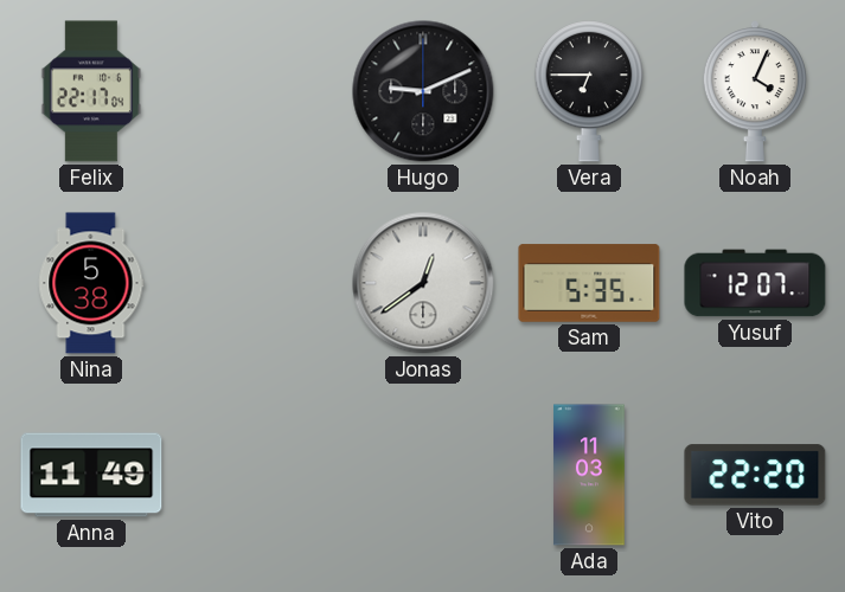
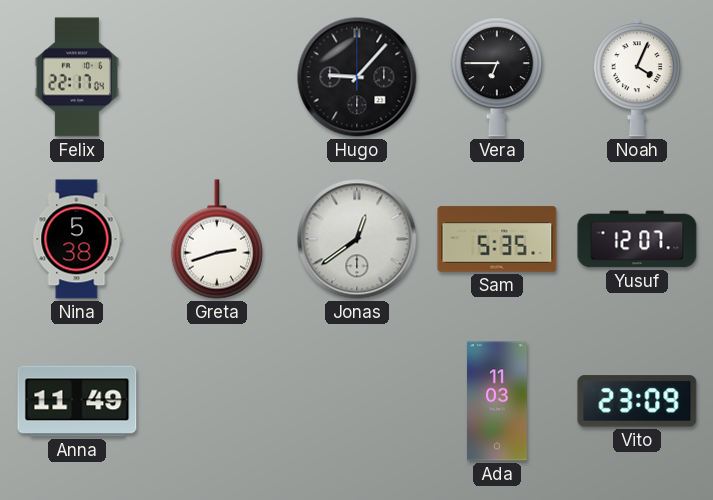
Hugo: 9:11 -> 9:07 (357, 77)
Greta: none -> 2:42 (217, 239)
Vito: 22:20 -> 23:09 (637, 401)
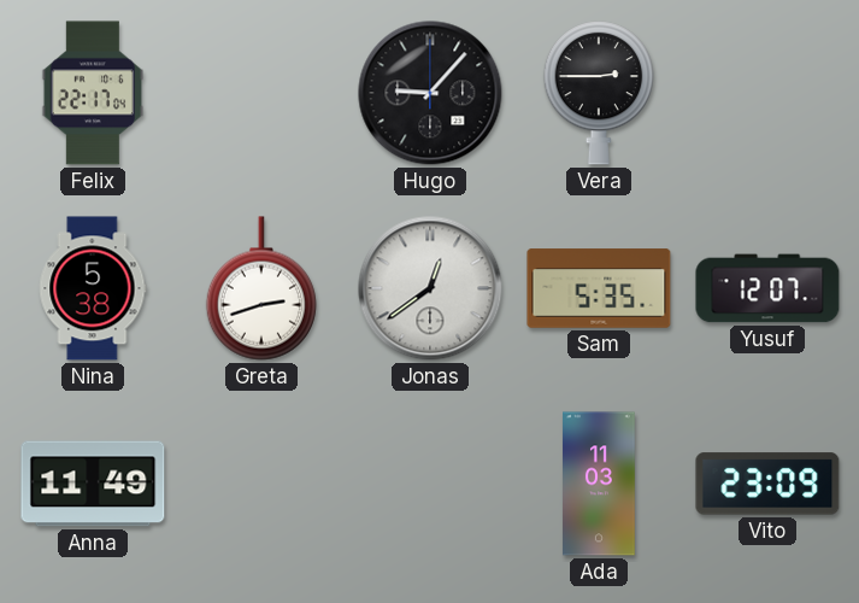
Vera: 6:45 -> 2:45 (599, 93)
Noah: 4:04 -> none (636, 77)
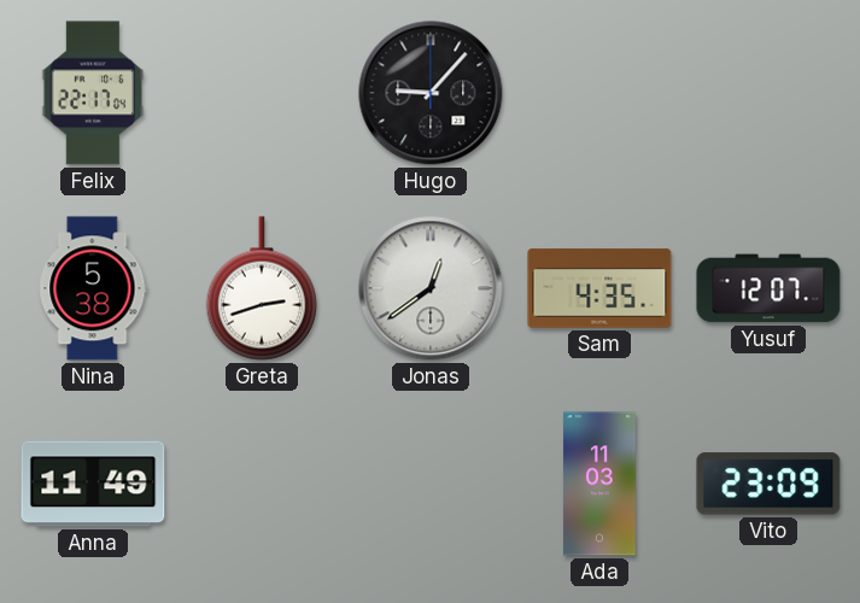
Vera: 2:45 -> none (599, 93)
Sam: 5:35 -> 4:35 (599, 288)
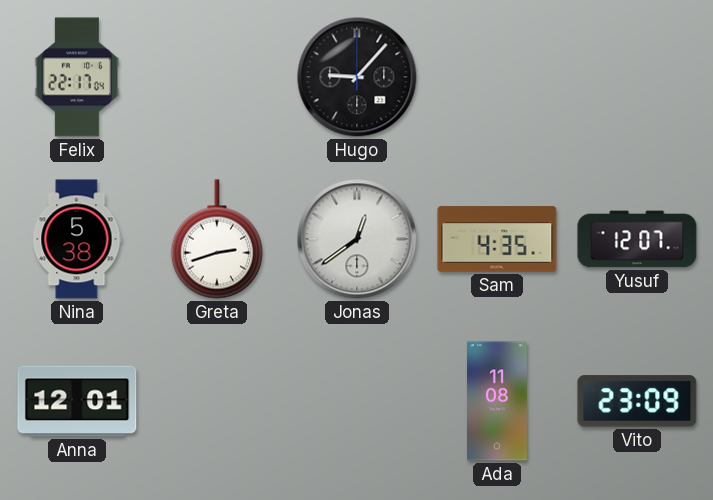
Anna: 11:49 -> 12:01 (77, 401)
Ada: 11:03 -> 11:08 (497, 401)
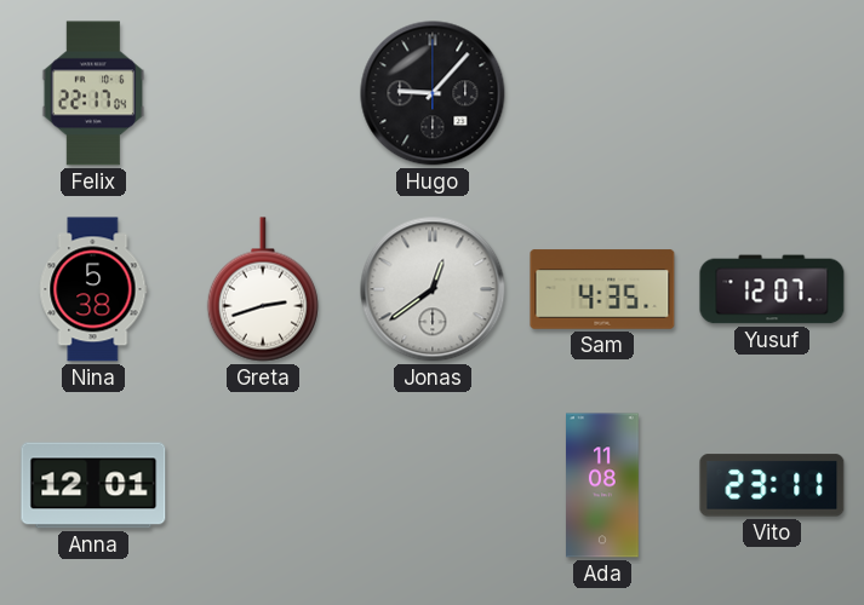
Vito: 23:09 -> 23:11 (772, 485)
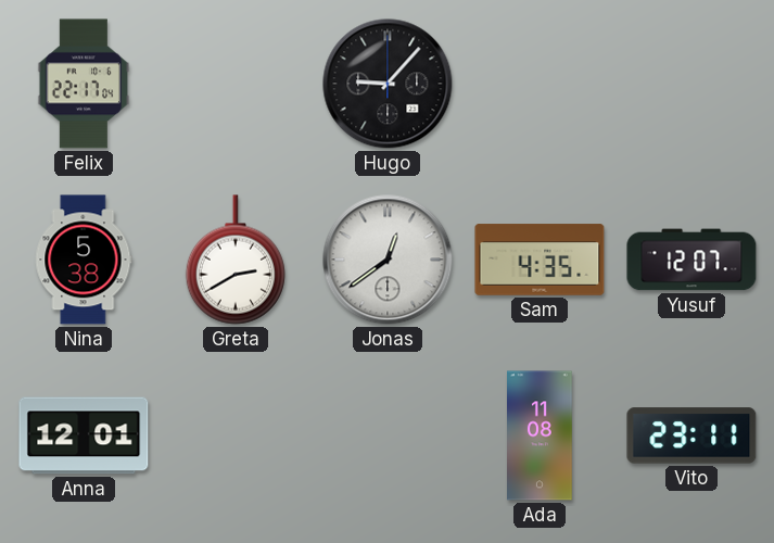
Greta: 2:42 -> 2:40 (236, 260)
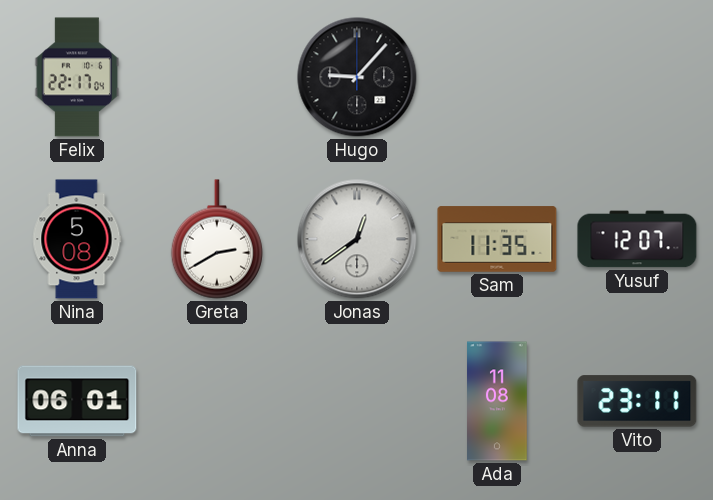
Nina: 5:38 -> 5:08 (77, 239)
Sam: 4:35 -> 11:35 (497, 239)
Anna: 12:01 -> 06:01 (77, 401)
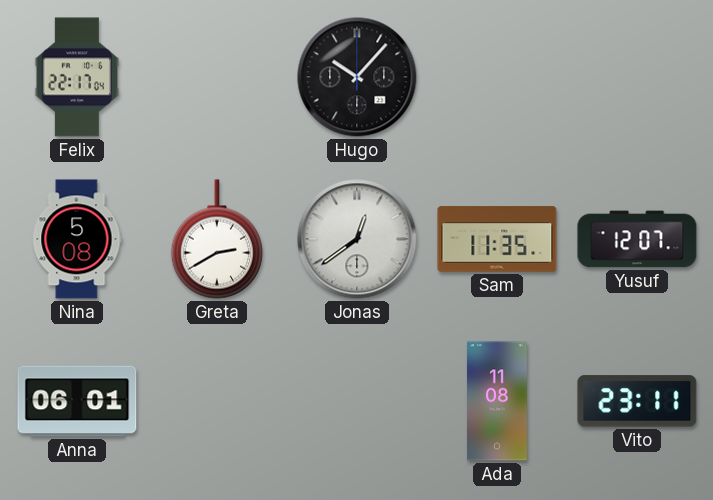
Hugo: 9:07 -> 10:07 (357, 77)
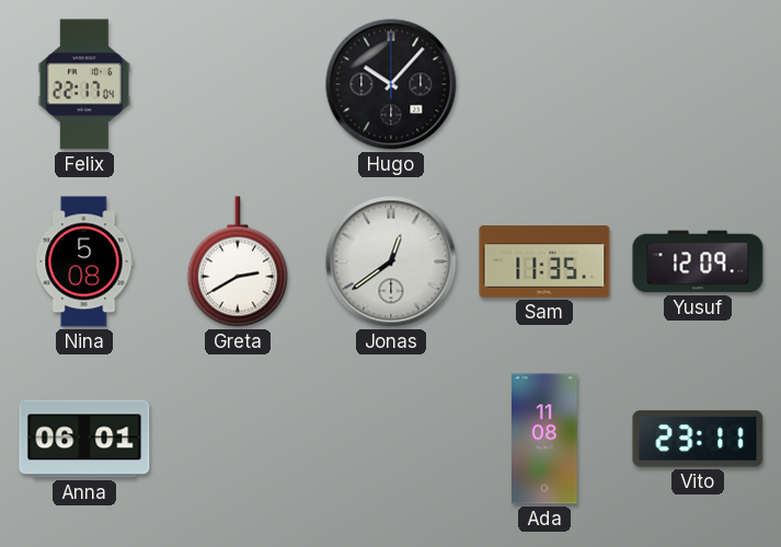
Yusuf: 12:07 -> 12:09 (698, 261)
